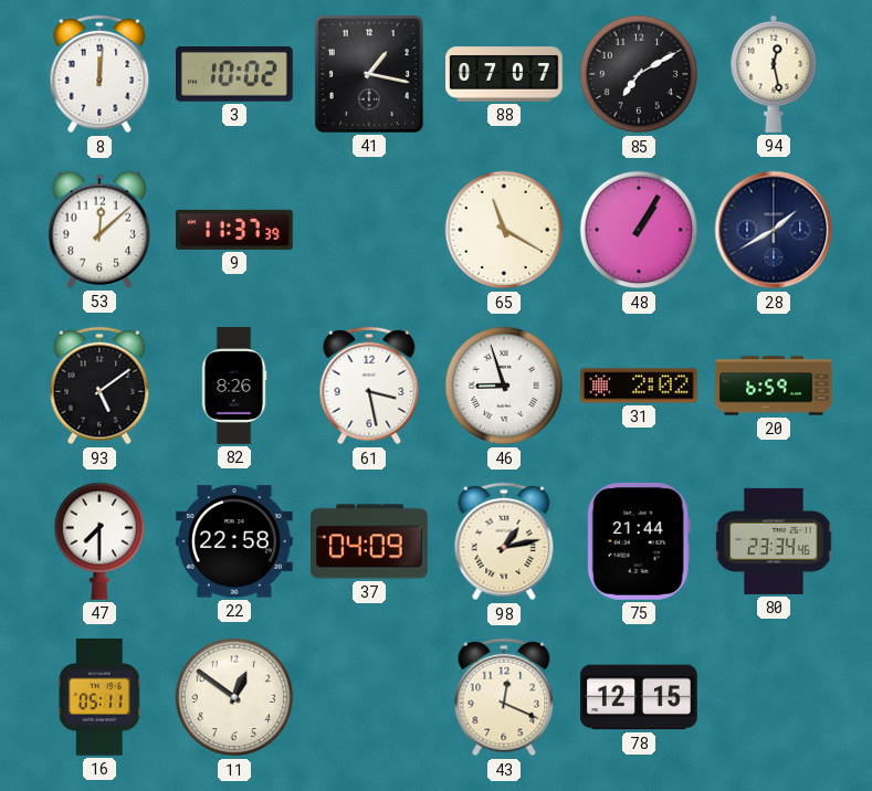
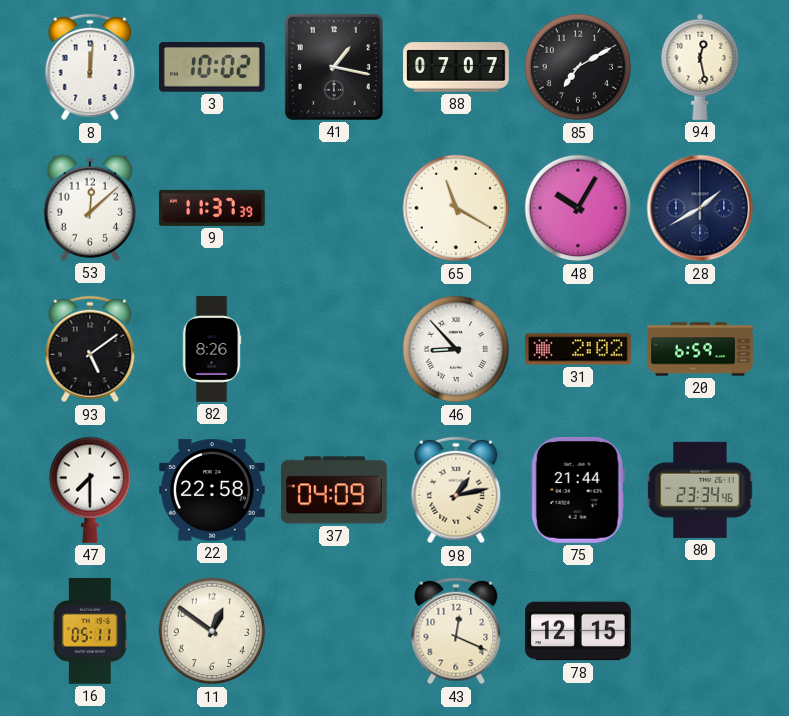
48: 1:05 -> 10:05 (578, 208)
61: 3:28 -> none (369, 386)
46: 8:57 -> 8:53 (456, 349)
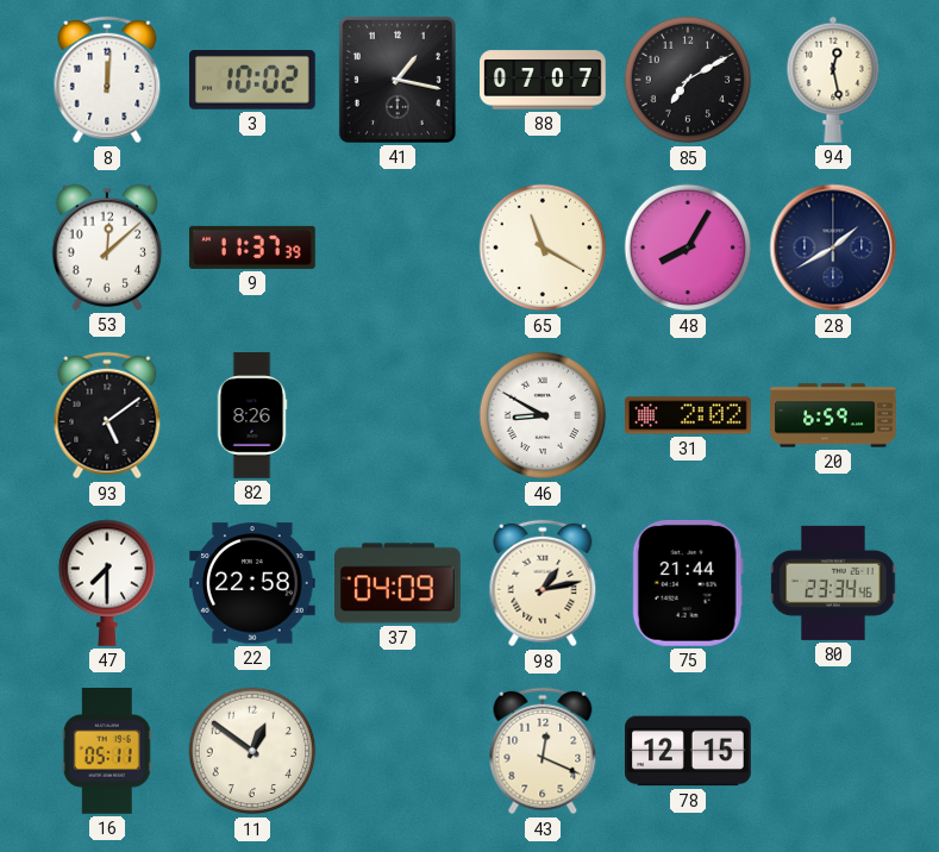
48: 10:05 -> 8:05 (688, 248)
46: 8:53 -> 8:50 (543, 415)
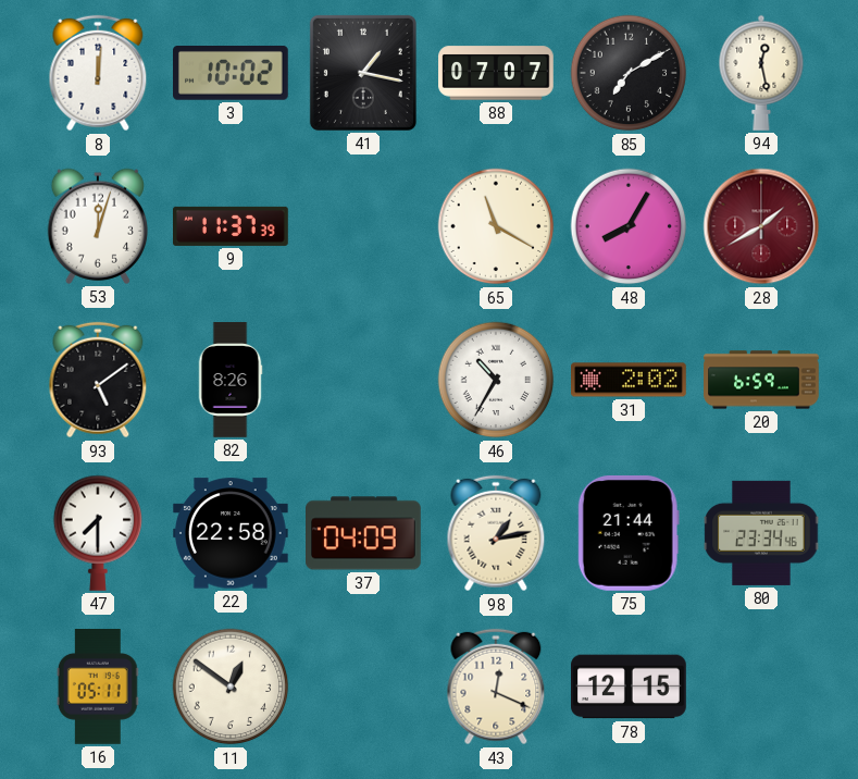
53: 12:08 -> 12:03 (98, 226)
28 dial: navy -> burgundy (761, 226)
46: 8:50 -> 10:35 (496, 380)
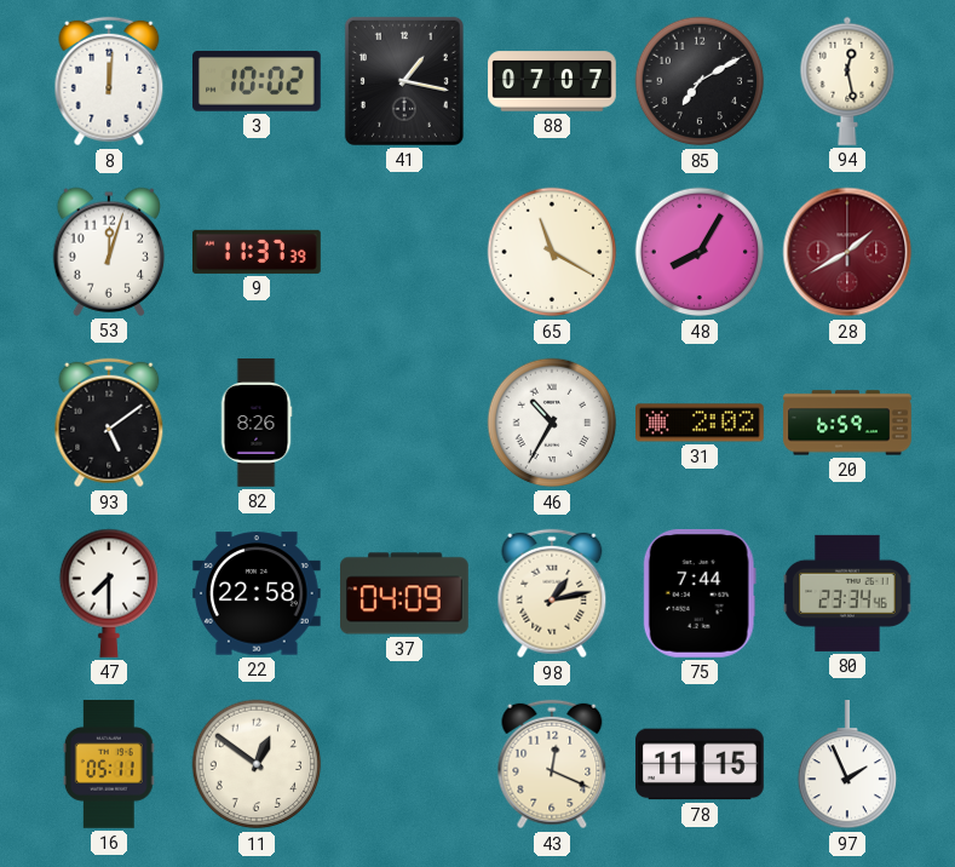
75: 21:44 -> 7:44 (700, 593)
78: 12:15 -> 11:15 (701, 764)
97: none -> 1:56 (847, 765)
